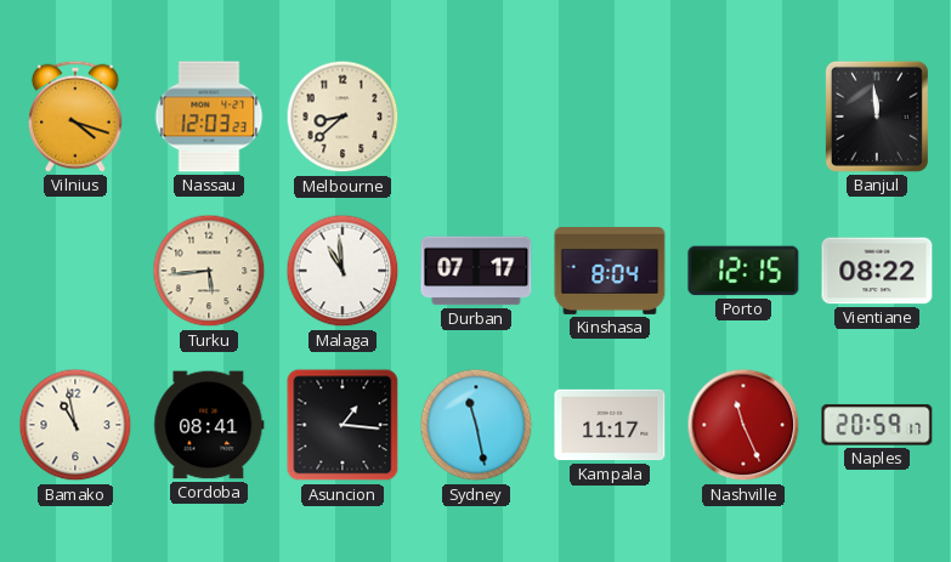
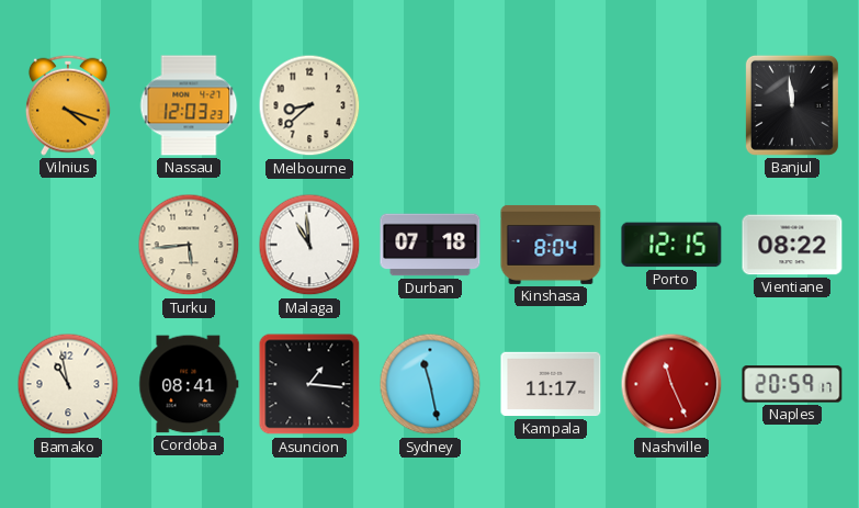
Durban: 07:17 -> 07:18 (430, 245)
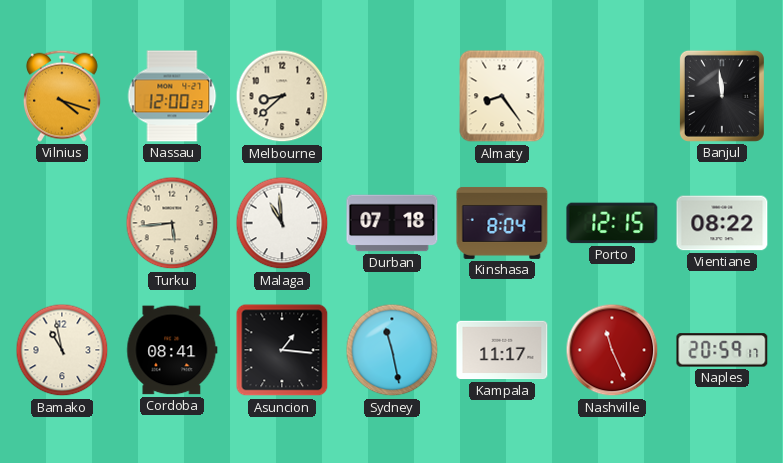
Nassau: 12:03 -> 12:00 (172, 96)
Almaty: none -> 8:24 (502, 96)
